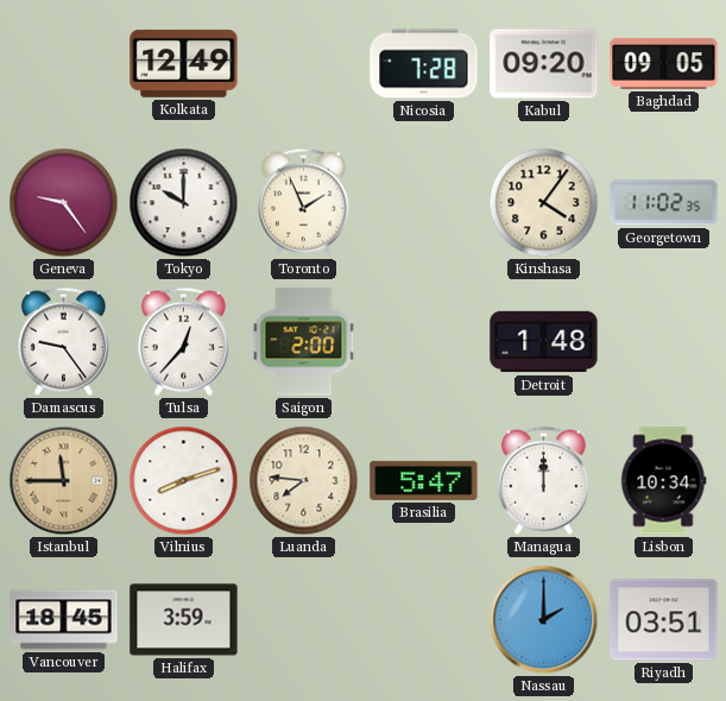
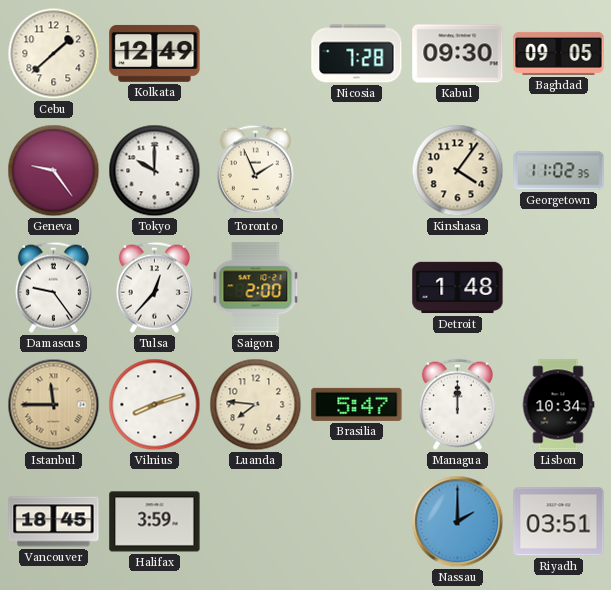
Cebu: none -> 1:38 (54, 54)
Kabul: 09:20 -> 09:30 (458, 54)
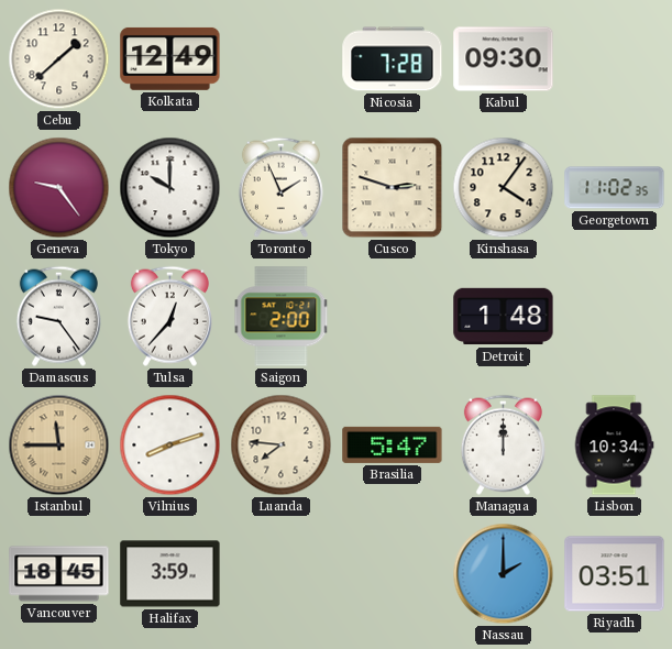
Baghdad: 09:05 -> none (559, 53)
Cusco: none -> 2:48 (393, 188)
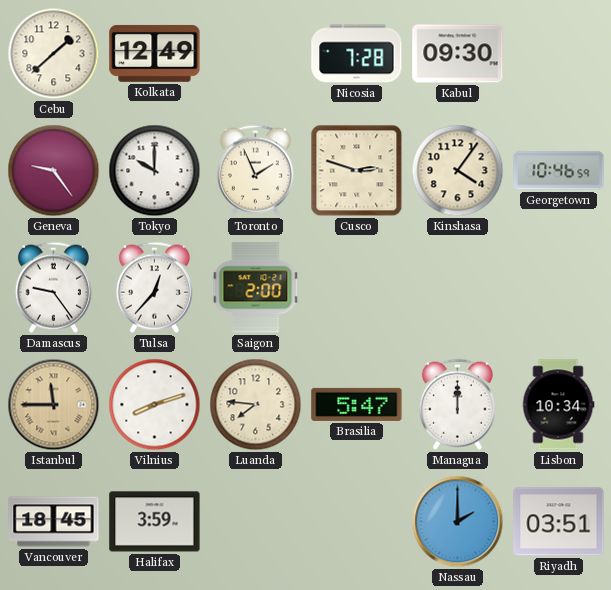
Georgetown: 11:02 -> 10:46 (559, 171)
Detroit: 1:48 -> none (504, 317)
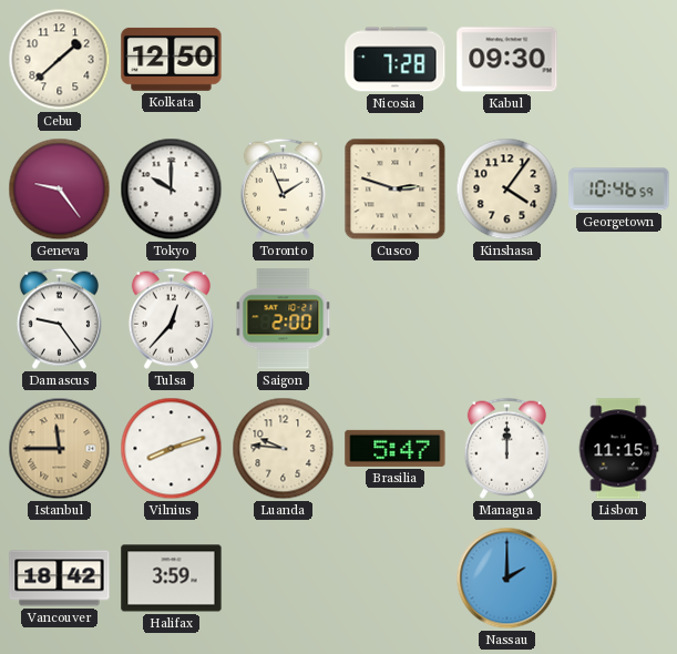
Kolkata: 12:49 -> 12:50 (172, 59)
Luanda: 7:46 -> 9:46 (284, 449)
Lisbon: 10:34 -> 11:15 (618, 449)
Vancouver: 18:45 -> 18:42 (60, 579)
Riyadh: 03:51 -> none (559, 522)
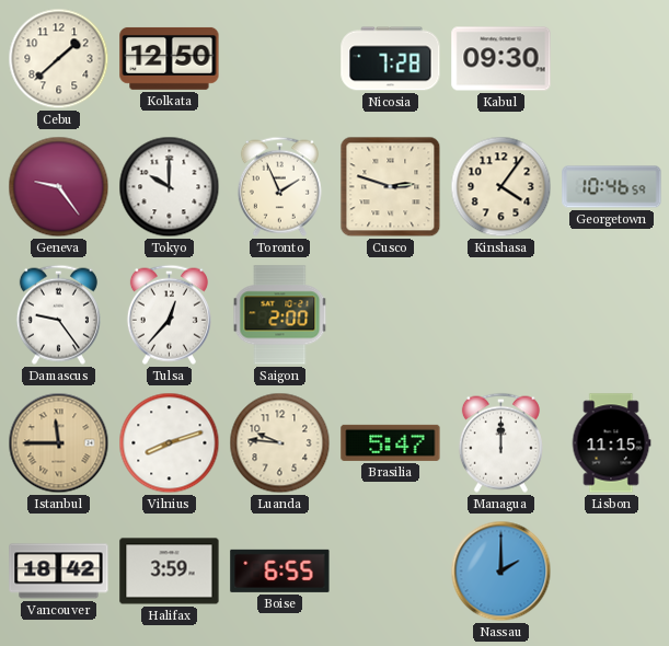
Boise: none -> 6:55 (280, 570)
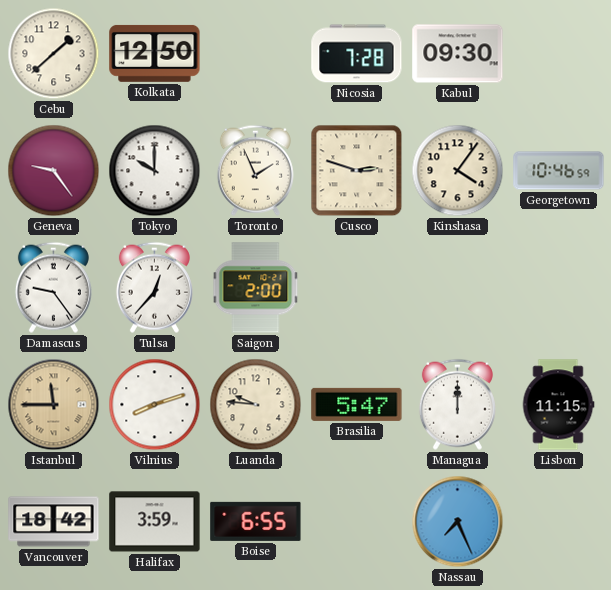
Nassau: 2:00 -> 7:26 (458, 522)
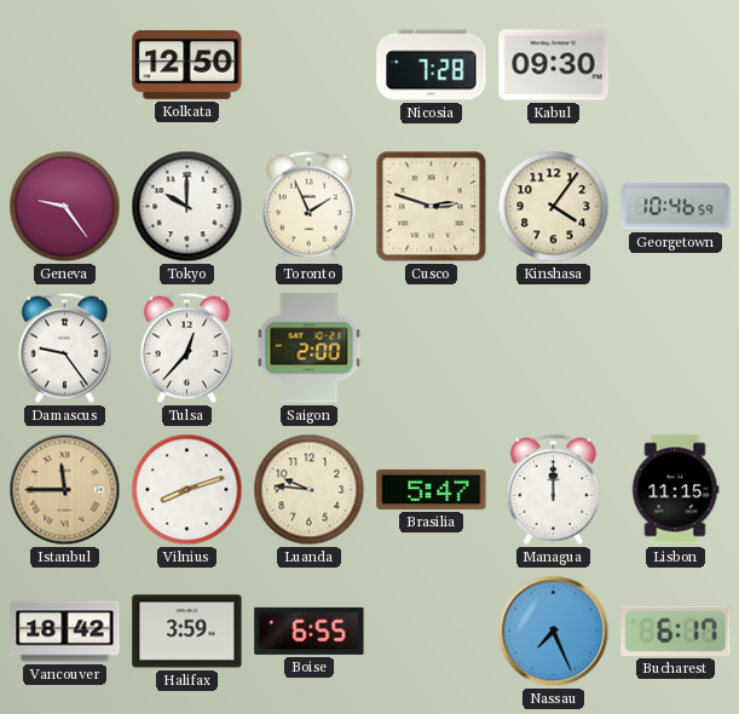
Cebu: 1:38 -> none (54, 54)
Bucharest: none -> 6:17 (676, 630)
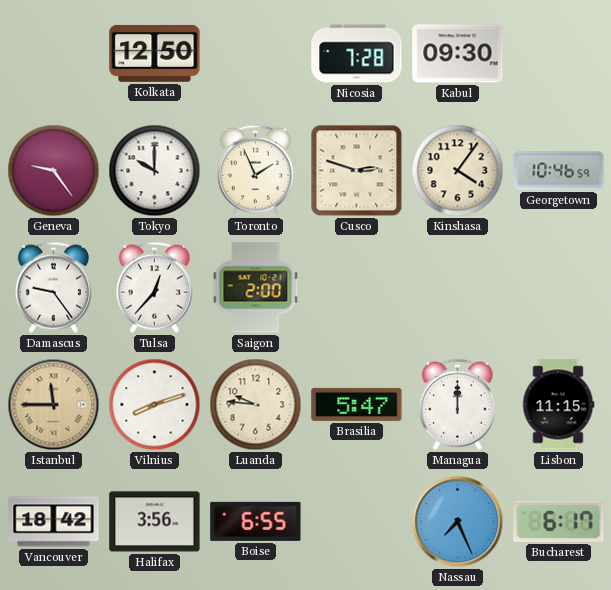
Halifax: 3:59 -> 3:56 (155, 522)
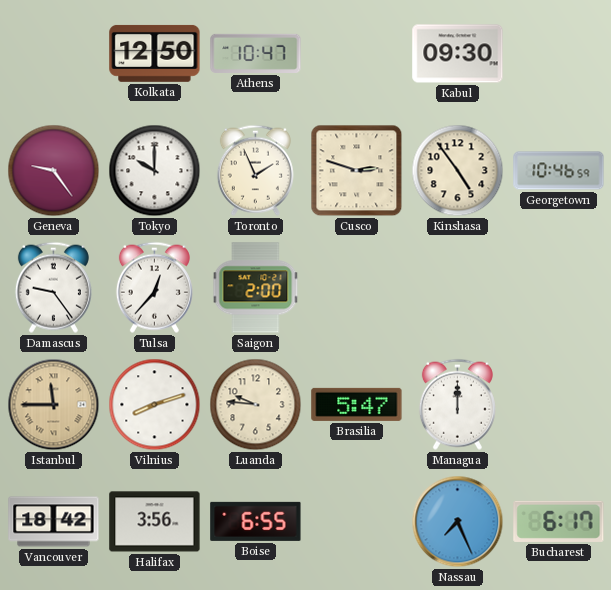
Athens: none -> 10:47 (256, 53)
Nicosia: 7:28 -> none (357, 54)
Kinshasa: 4:06 -> 4:54 (458, 171)
Lisbon: 11:15 -> none (558, 405)
